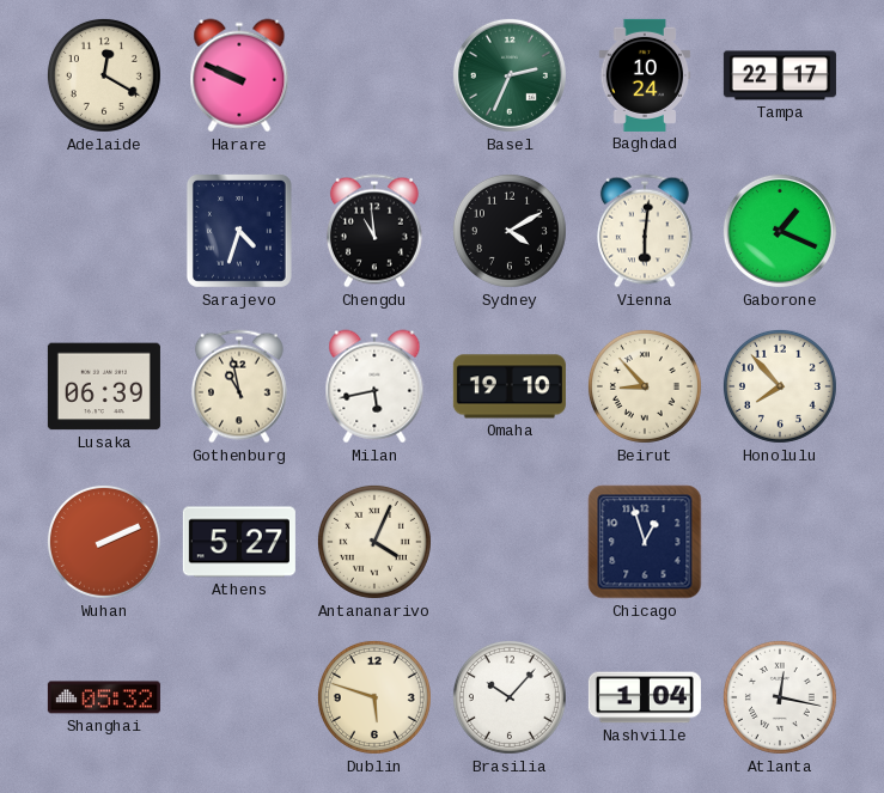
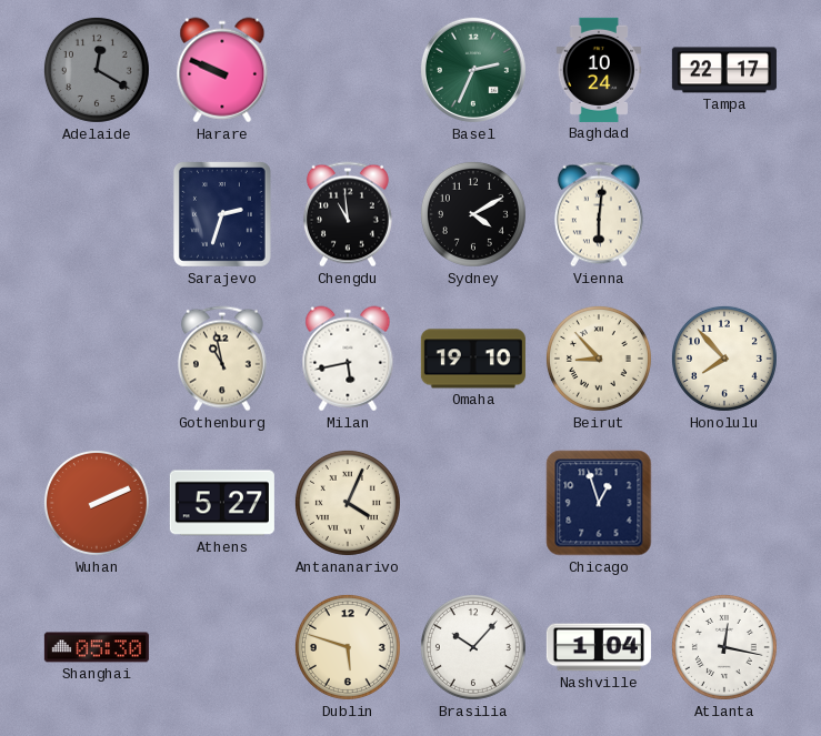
Adelaide dial: cream -> grey (97, 70)
Sarajevo: 4:33 -> 2:33 (222, 214)
Gaborone: 1:19 -> none (780, 231)
Lusaka: 06:39 -> none (104, 386)
Shanghai: 05:32 -> 05:30 (97, 647)
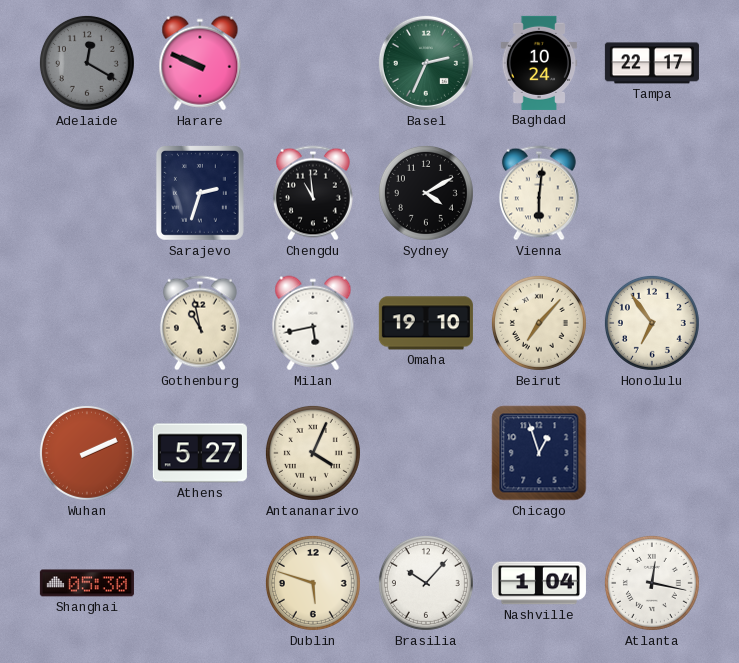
Beirut: 8:53 -> 7:07 (539, 323)
Honolulu: 7:53 -> 6:54 (652, 323)
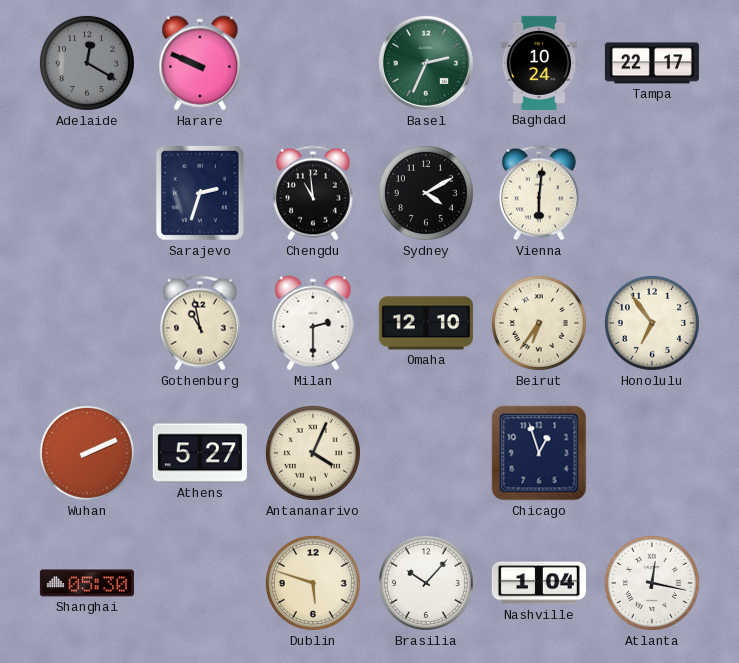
Milan: 5:43 -> 2:30 (313, 323)
Omaha: 19:10 -> 12:10 (426, 323)
Beirut: 7:07 -> 6:36 (539, 323)
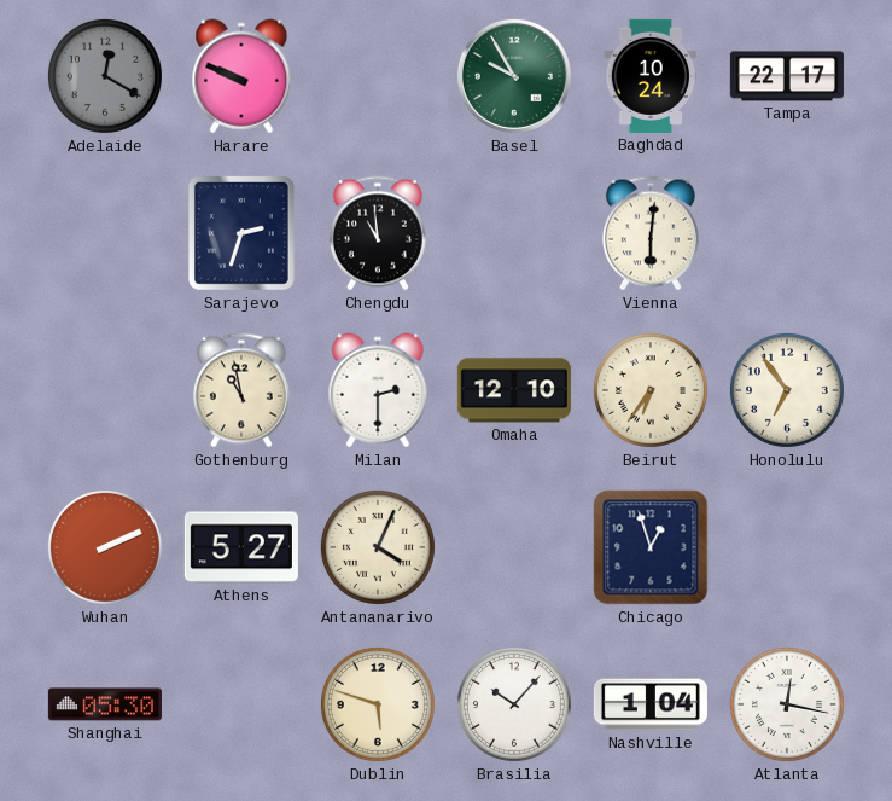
Basel: 2:34 -> 9:55 (514, 76)
Sydney: 4:10 -> none (426, 193)
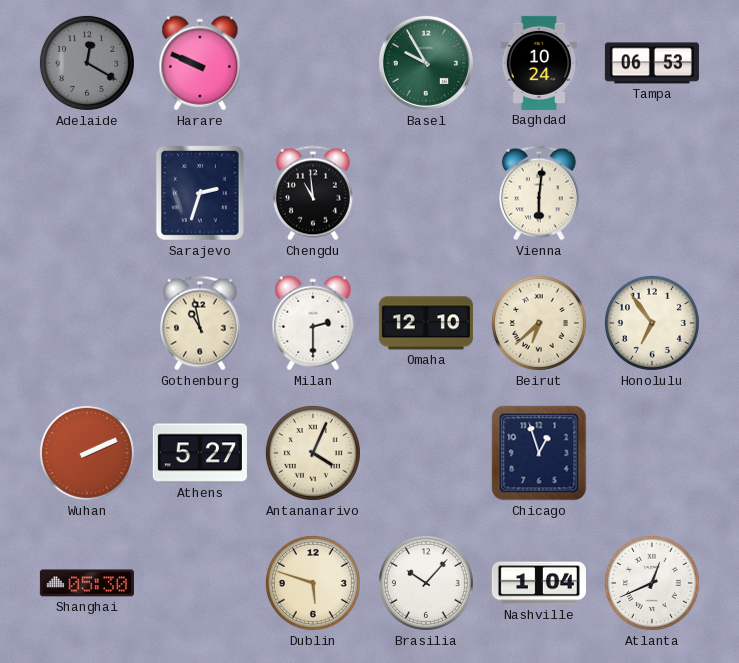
Tampa: 22:17 -> 06:53 (652, 63)
Beirut: 6:36 -> 6:38 (539, 323)
Atlanta: 12:17 -> 12:41 (652, 583)
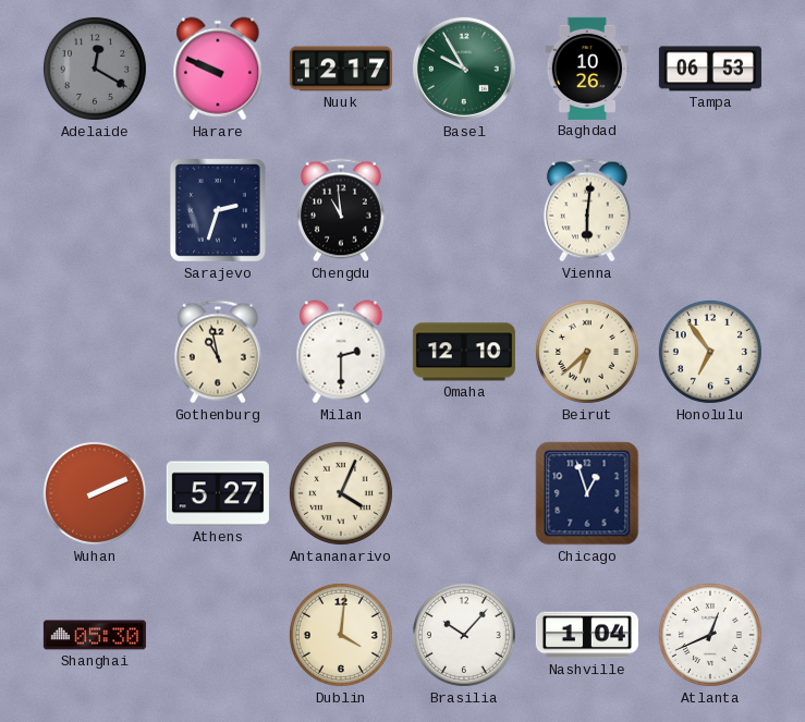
Nuuk: none -> 12:17 (341, 69)
Baghdad: 10:24 -> 10:26 (587, 69)
Dublin: 5:48 -> 4:01 (341, 635)
